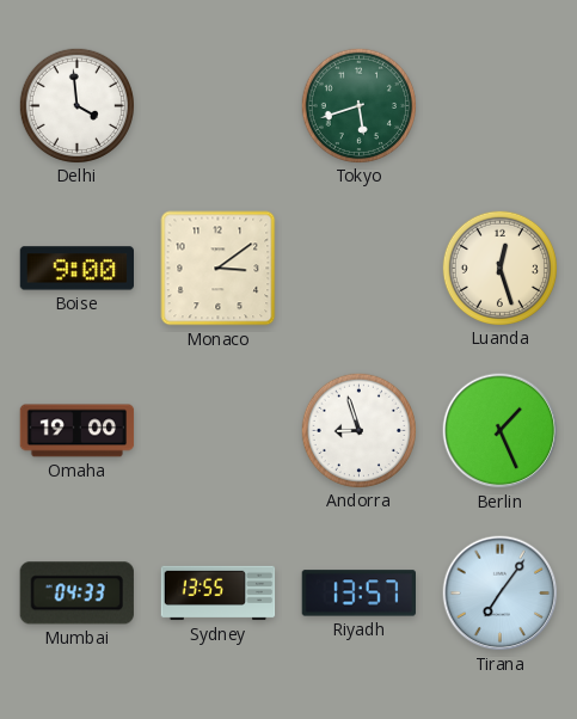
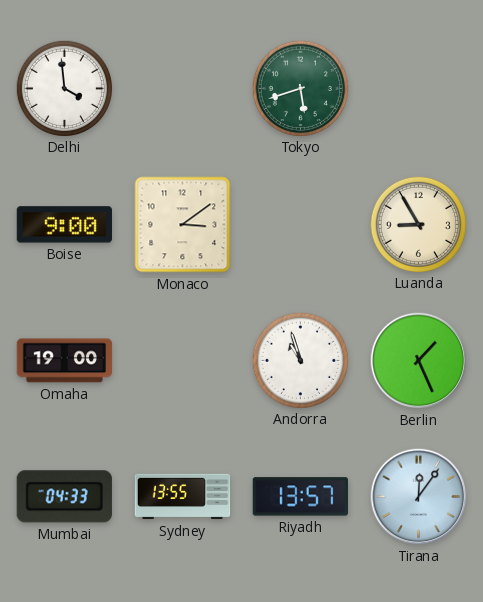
Luanda: 12:27 -> 8:55 (418, 224)
Andorra: 8:57 -> 10:57 (300, 360)
Tirana: 7:06 -> 12:06 (419, 497)
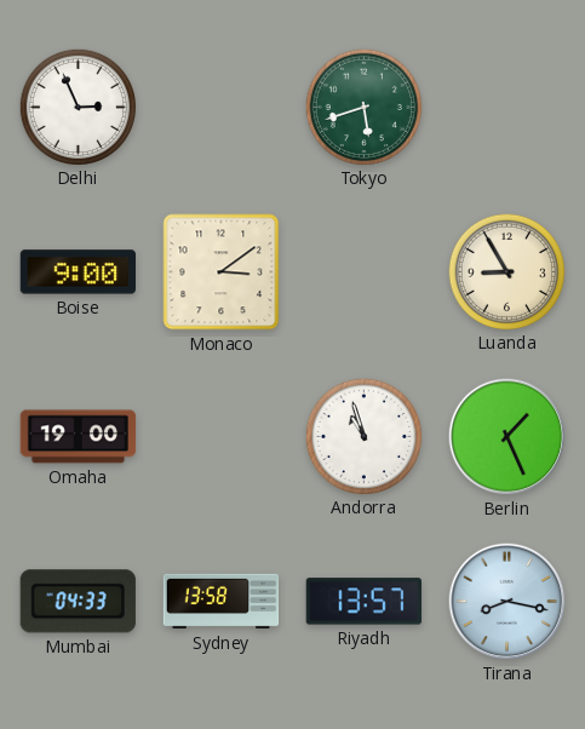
Delhi: 3:59 -> 2:56 (78, 107)
Sydney: 13:55 -> 13:58 (222, 602)
Tirana: 12:06 -> 8:17 (507, 602)
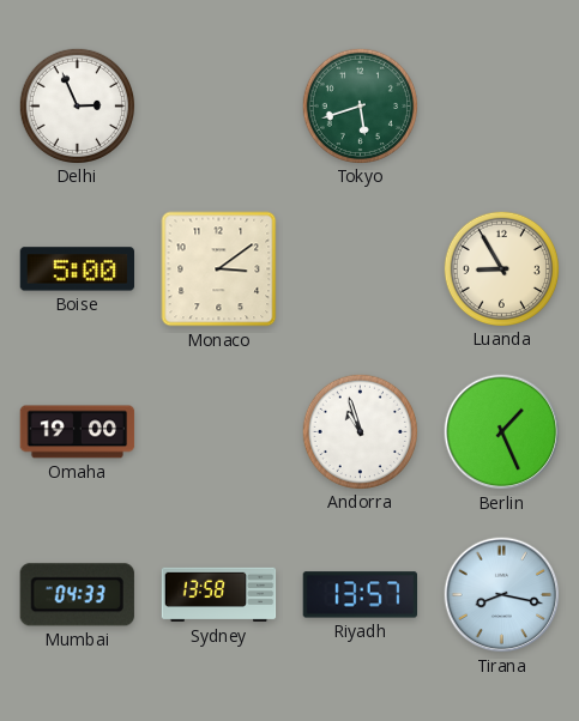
Boise: 9:00 -> 5:00 (78, 269)
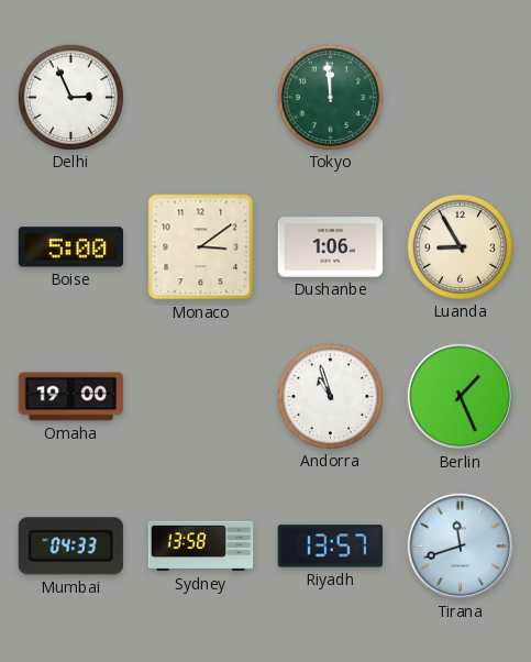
Tokyo: 5:42 -> 11:59 (330, 97)
Dushanbe: none -> 1:06 (331, 247)
Tirana: 8:17 -> 11:42 (461, 547)
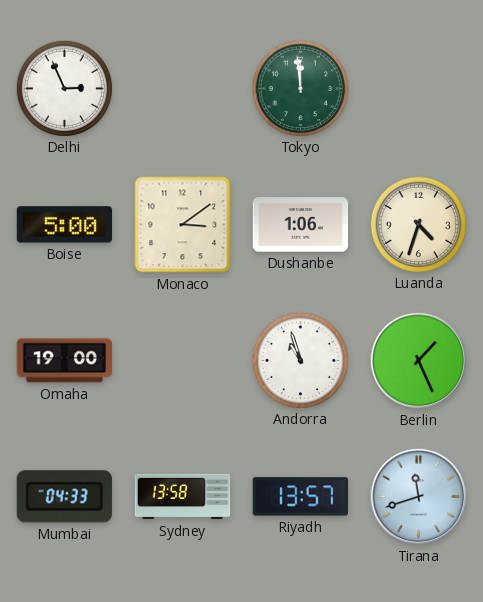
Luanda: 8:55 -> 4:33 (418, 224)
